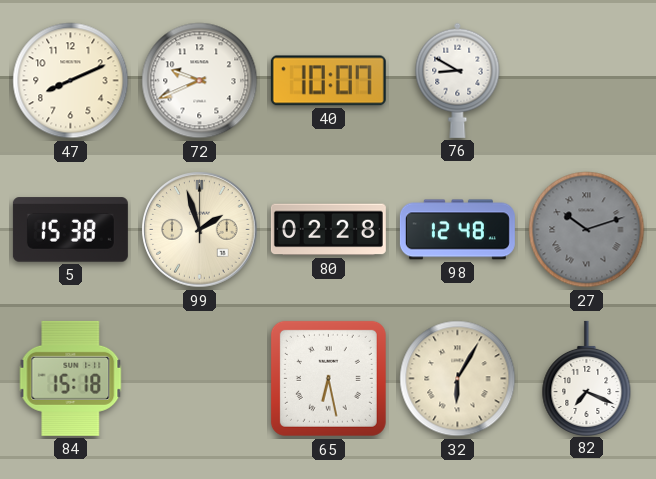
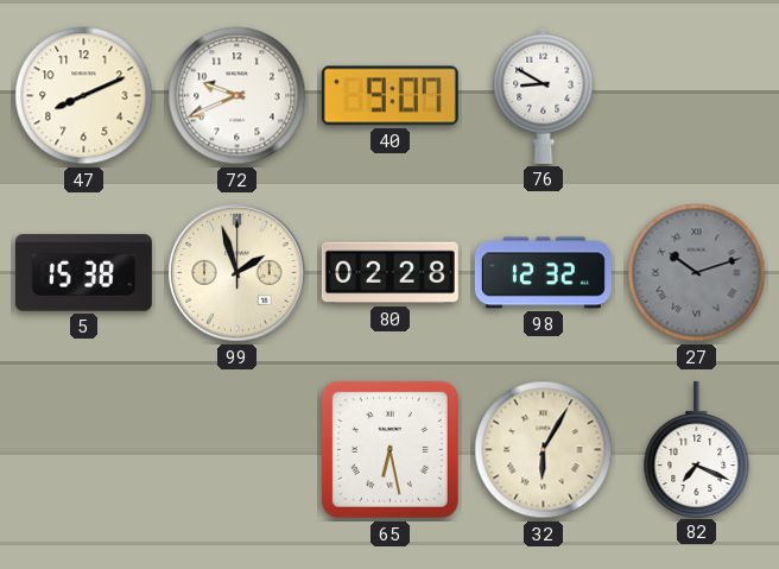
40: 10:07 -> 9:07 (389, 96)
98: 12:48 -> 12:32 (543, 273)
84: 15:18 -> none (71, 378)
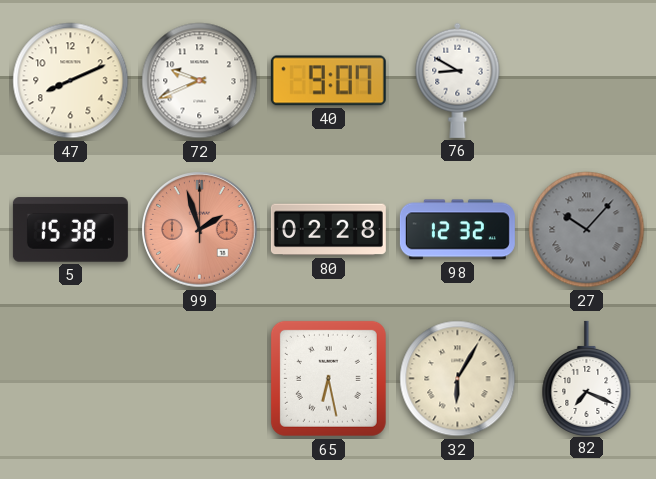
99 dial: cream -> salmon (200, 230)
27: 10:12 -> 10:07 (587, 230)
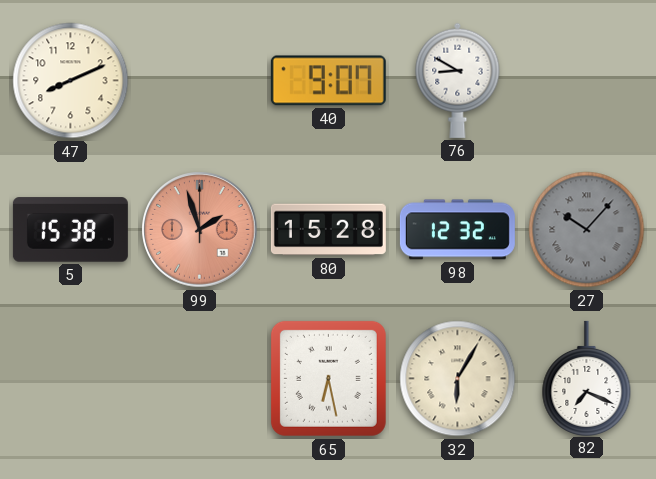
72: 9:41 -> none (200, 81)
80: 02:28 -> 15:28 (328, 230)
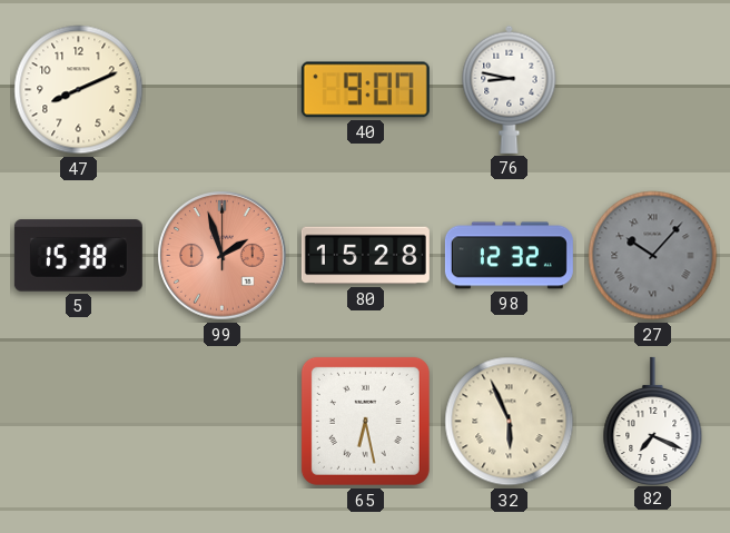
76: 8:50 -> 8:47 (510, 89)
32: 6:05 -> 5:56 (510, 422)
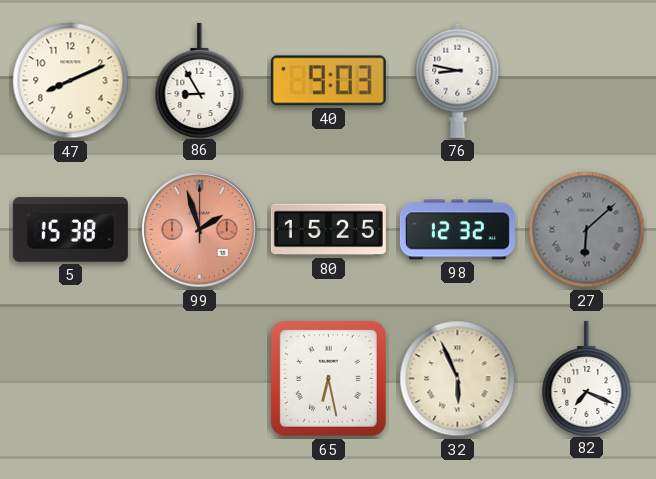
86: none -> 8:55 (200, 80)
40: 9:07 -> 9:03 (328, 81)
80: 15:28 -> 15:25 (328, 230)
27: 10:07 -> 6:08 (587, 230)
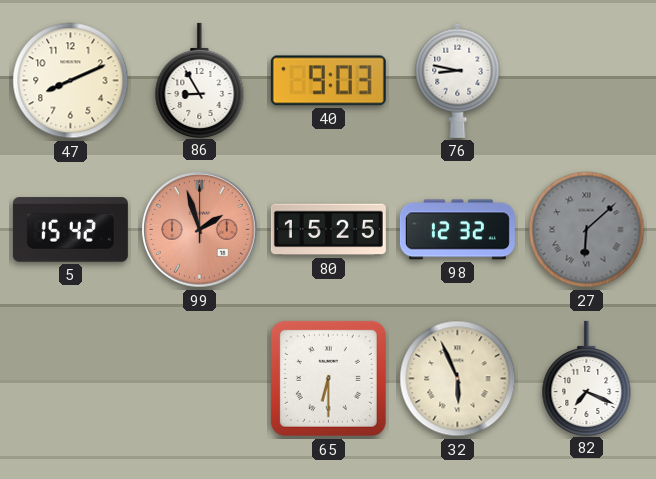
5: 15:38 -> 15:42 (70, 230)
65: 6:28 -> 6:30 (328, 378)
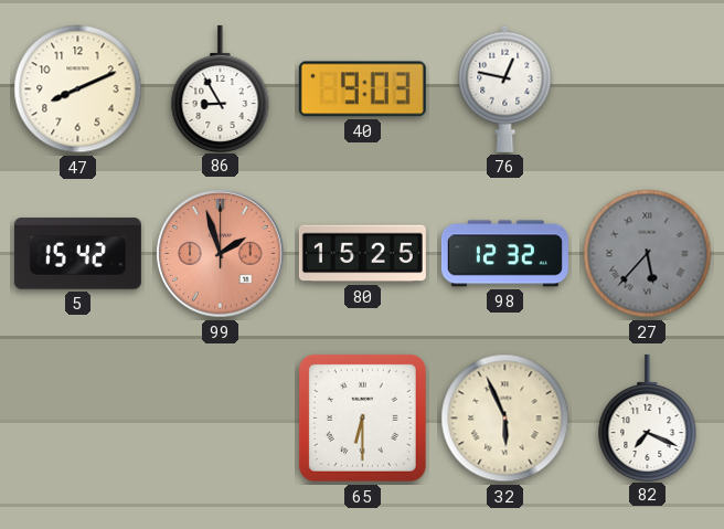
76: 8:47 -> 12:47 (505, 88)
27: 6:08 -> 5:37 (648, 254)
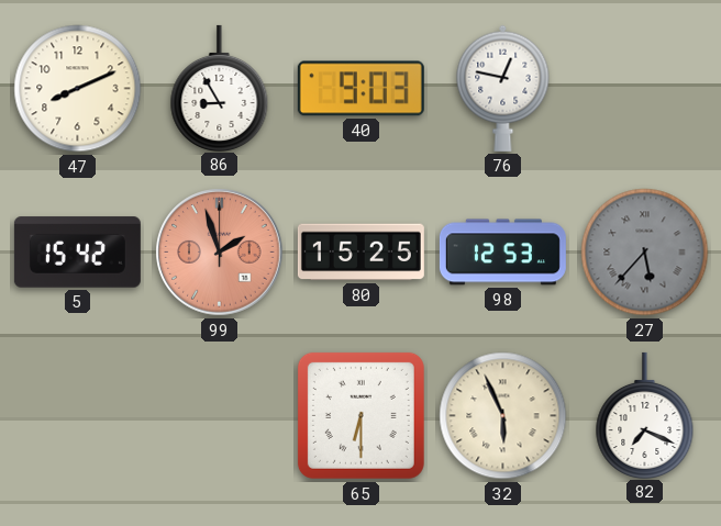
98: 12:32 -> 12:53 (502, 253)
